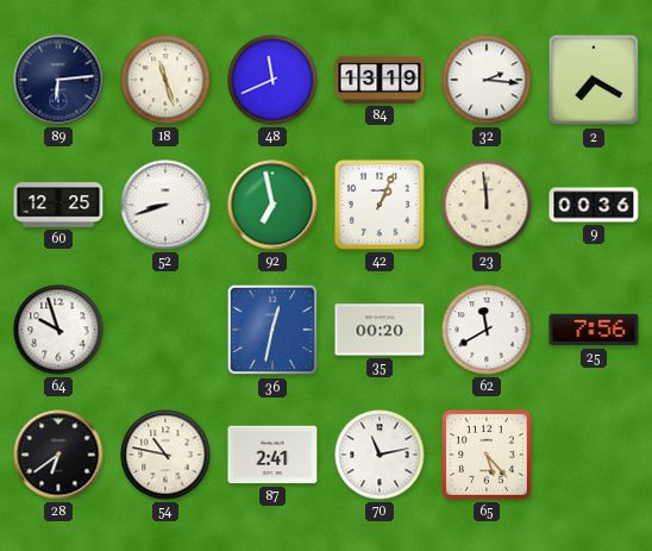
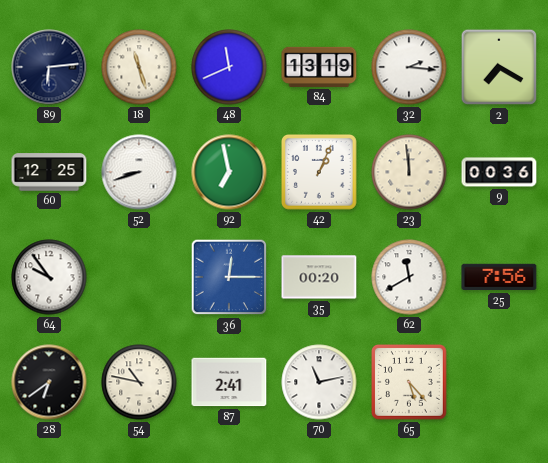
64: 9:57 -> 9:54 (49, 277)
36: 12:32 -> 12:15 (229, 277)
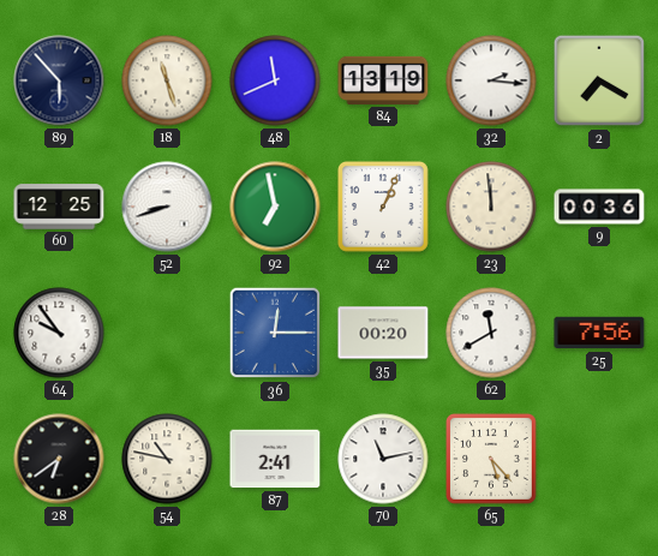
89: 6:14 -> 5:53 (59, 80)
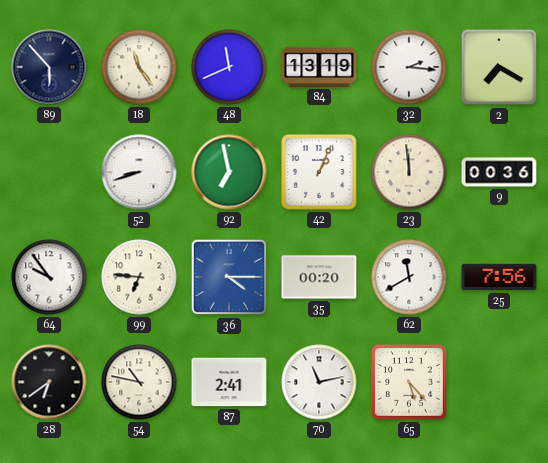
18: 11:27 -> 11:24 (139, 67)
60: 12:25 -> none (59, 207)
99: none -> 6:46 (139, 277)
36: 12:15 -> 4:15 (229, 277)
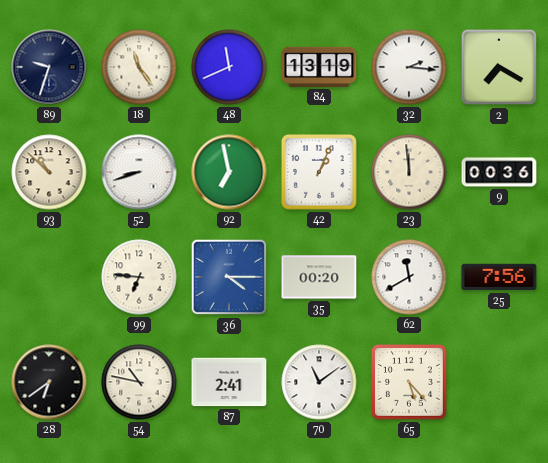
89: 5:53 -> 9:33 (49, 67)
93: none -> 10:52 (49, 172)
64: 9:54 -> none (49, 277)
70: 11:13 -> 11:09 (319, 382)
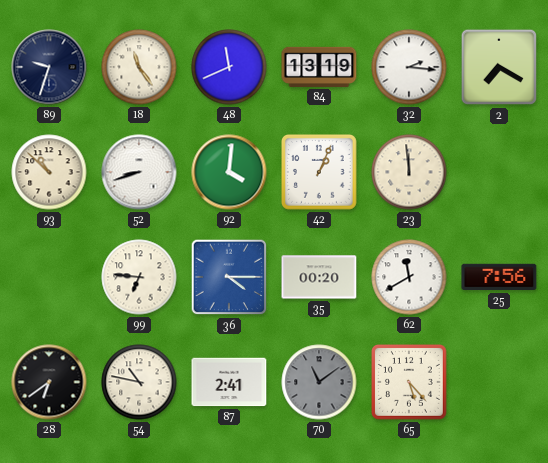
92: 6:58 -> 4:01 (229, 172)
9: 00:36 -> none (499, 172)
70 dial: white -> grey (319, 382)
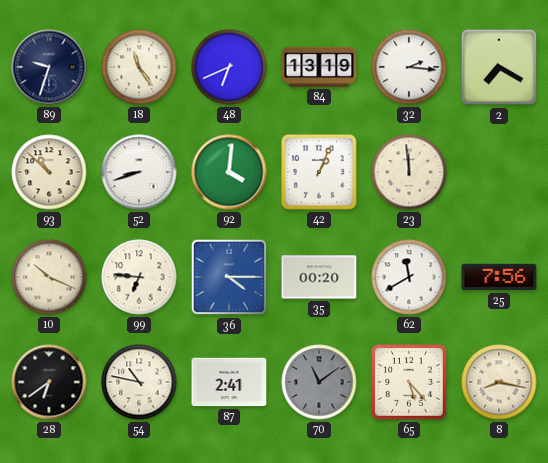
48: 11:41 -> 6:41 (229, 67)
10: none -> 10:19 (49, 277)
8: none -> 8:17 (499, 382)
